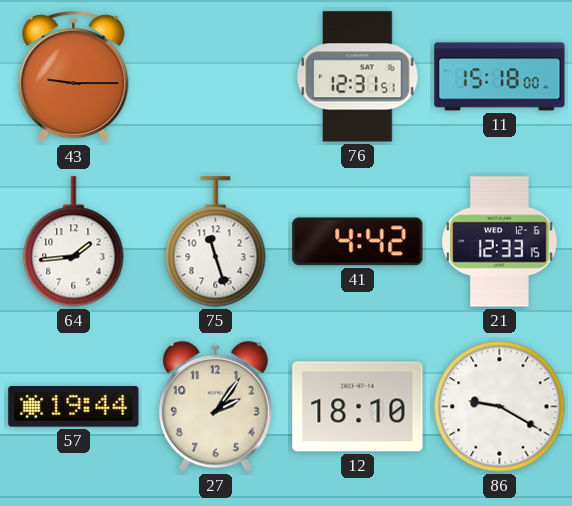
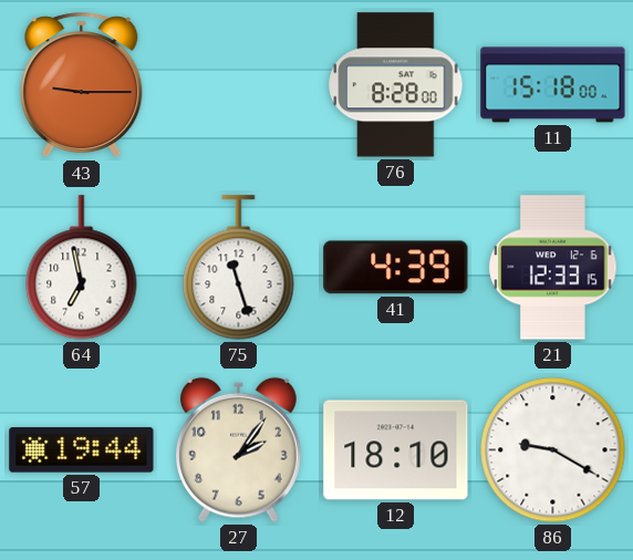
76: 12:31 -> 8:28 (396, 85)
64: 1:44 -> 6:58 (82, 268)
41: 4:42 -> 4:39 (396, 268)
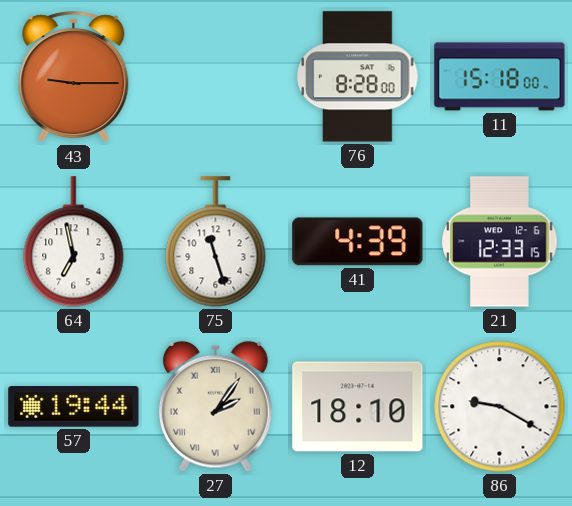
27 numerals: Arabic -> Roman (215, 406)
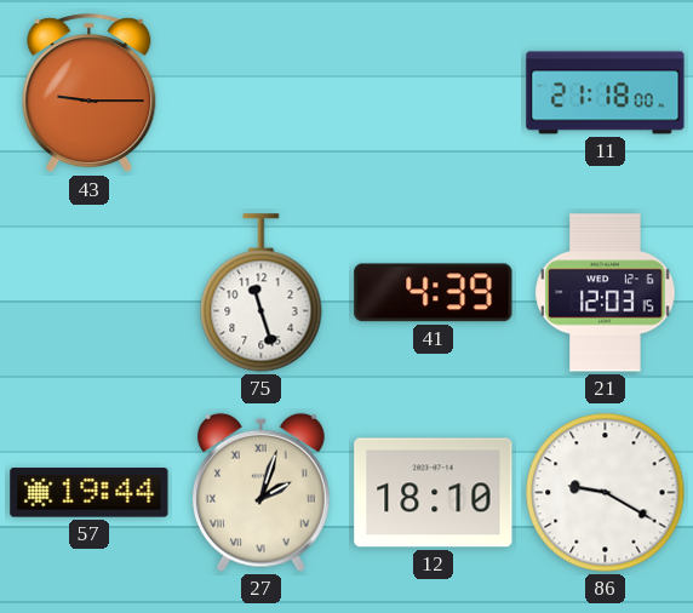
76: 8:28 -> none (358, 77)
11: 15:18 -> 21:18 (606, 93)
64: 6:58 -> none (74, 242)
21: 12:33 -> 12:03 (606, 293)
27: 2:06 -> 2:03 (260, 492)
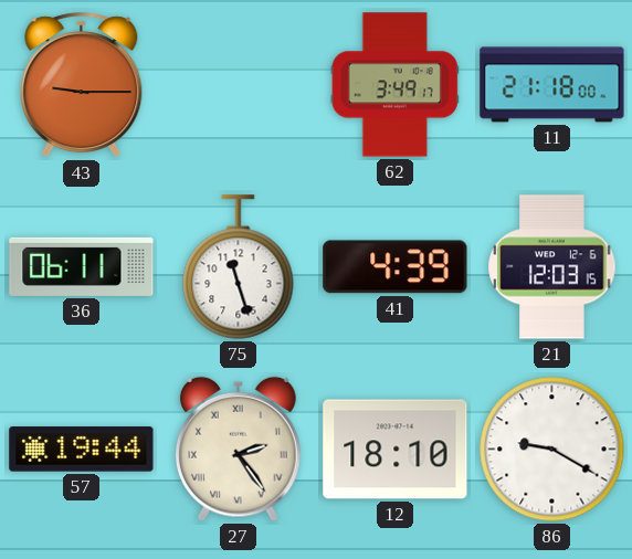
62: none -> 3:49 (394, 85)
36: none -> 06:11 (82, 266)
27: 2:03 -> 2:24 (238, 449)
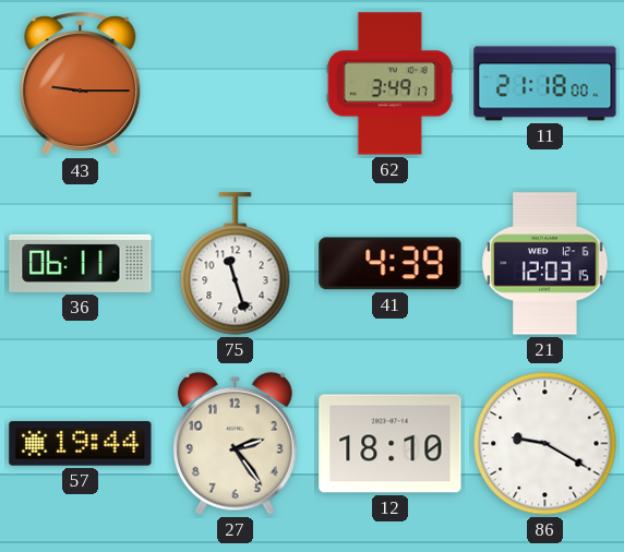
27 numerals: Roman -> Arabic (235, 443)
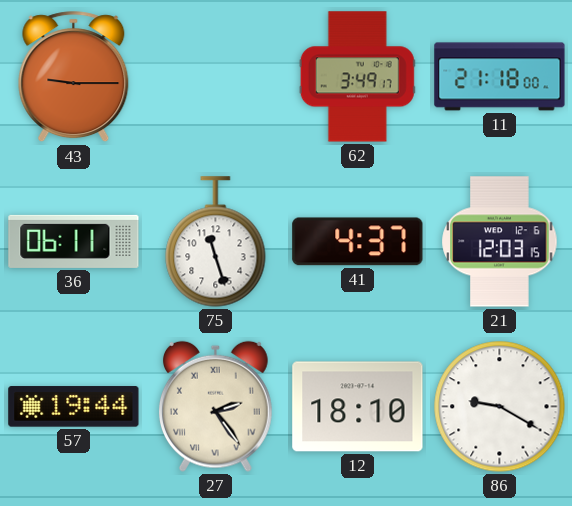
41: 4:39 -> 4:37 (358, 242)
27 numerals: Arabic -> Roman (215, 406)
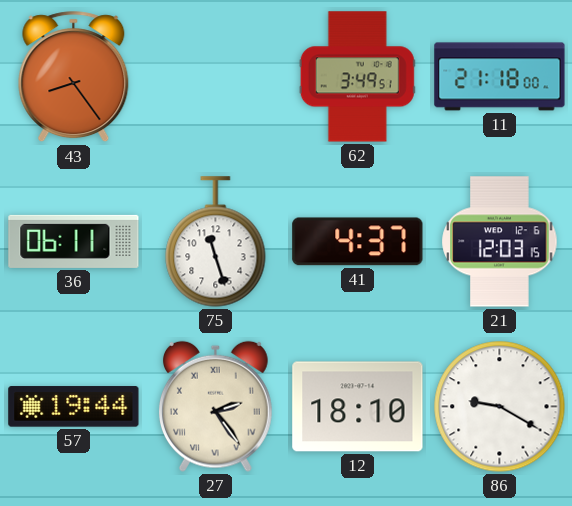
43: 9:15 -> 8:24 (74, 77)
62: 3:49:17 -> 3:49:51 (357, 77)
